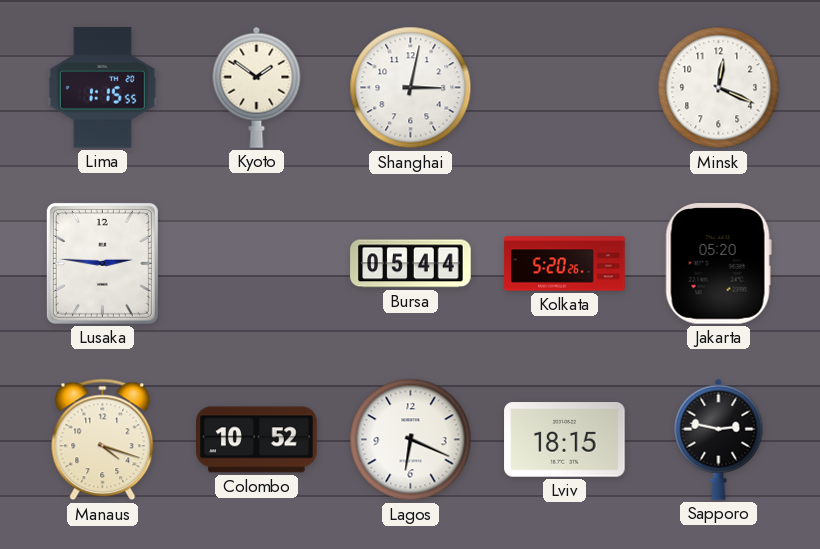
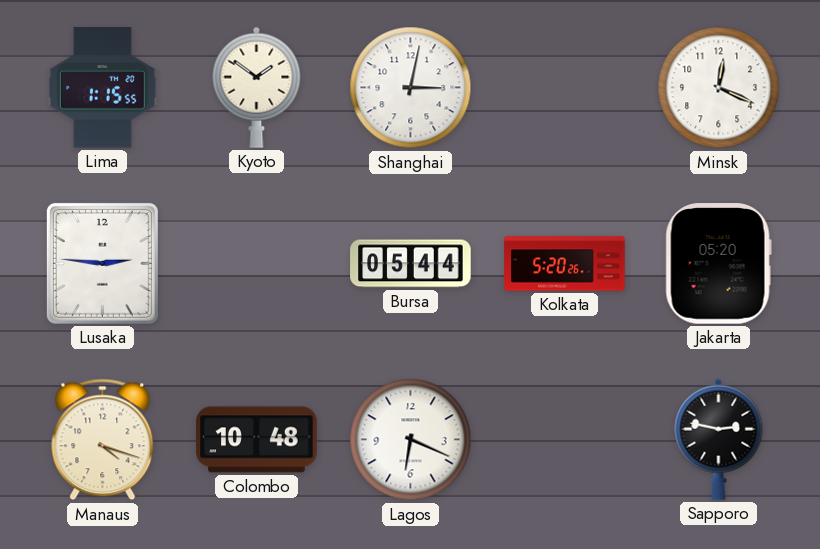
Colombo: 10:52 -> 10:48 (257, 440)
Lviv: 18:15 -> none (565, 440)
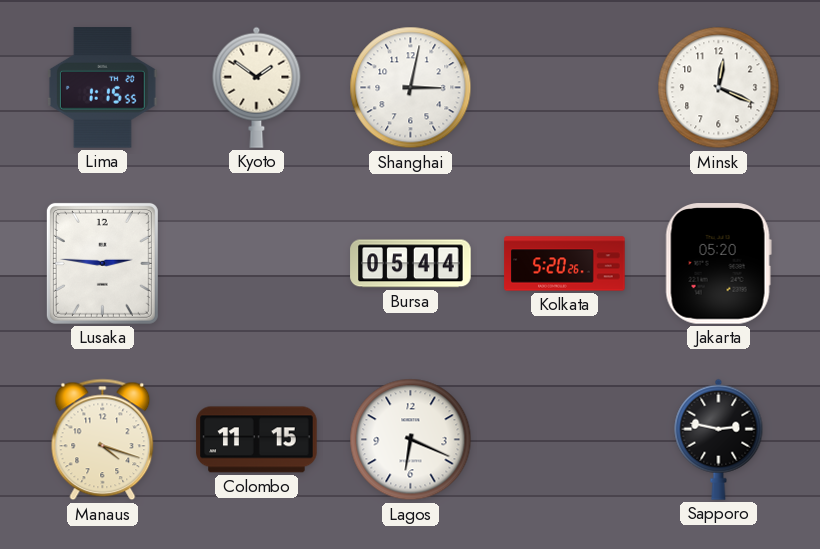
Colombo: 10:48 -> 11:15 (257, 440)
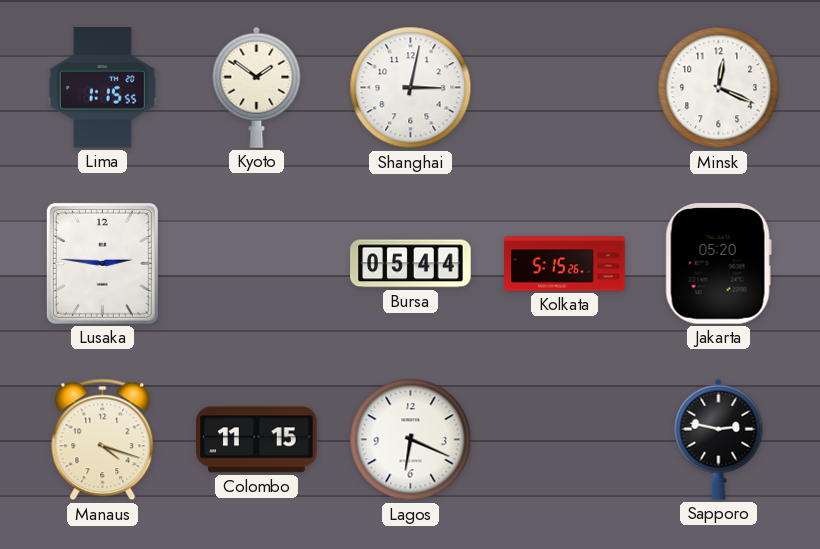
Kolkata: 5:20 -> 5:15 (565, 264)
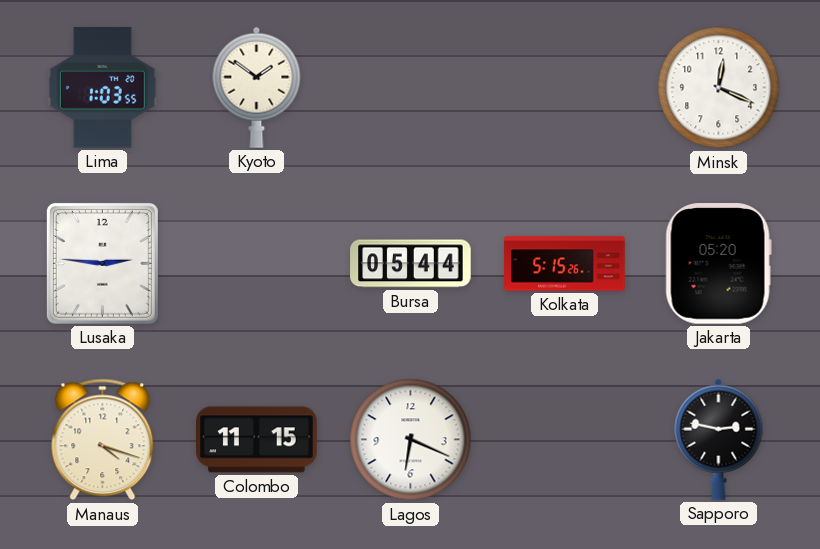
Lima: 1:15 -> 1:03 (102, 88)
Shanghai: 3:02 -> none (411, 88)
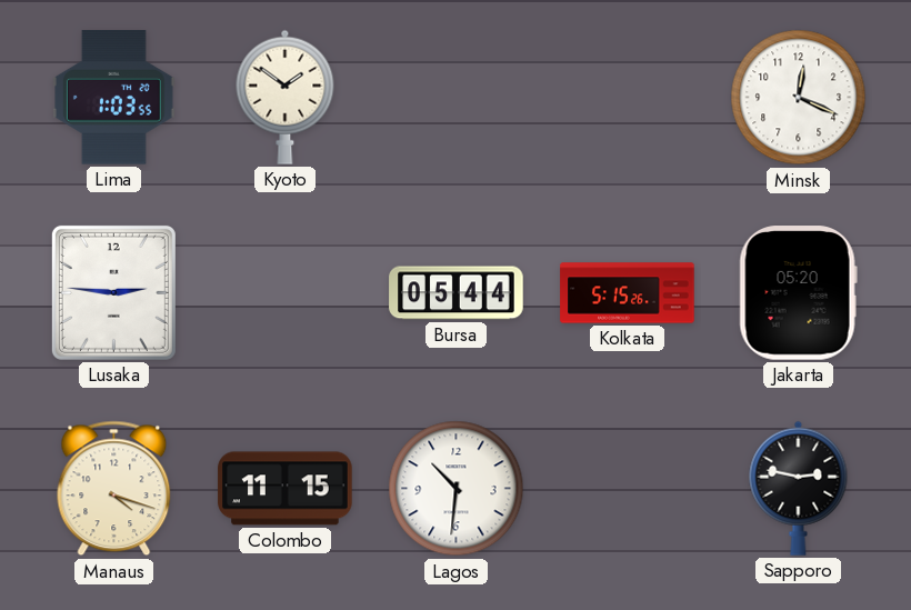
Lagos: 6:19 -> 10:31 (457, 489)
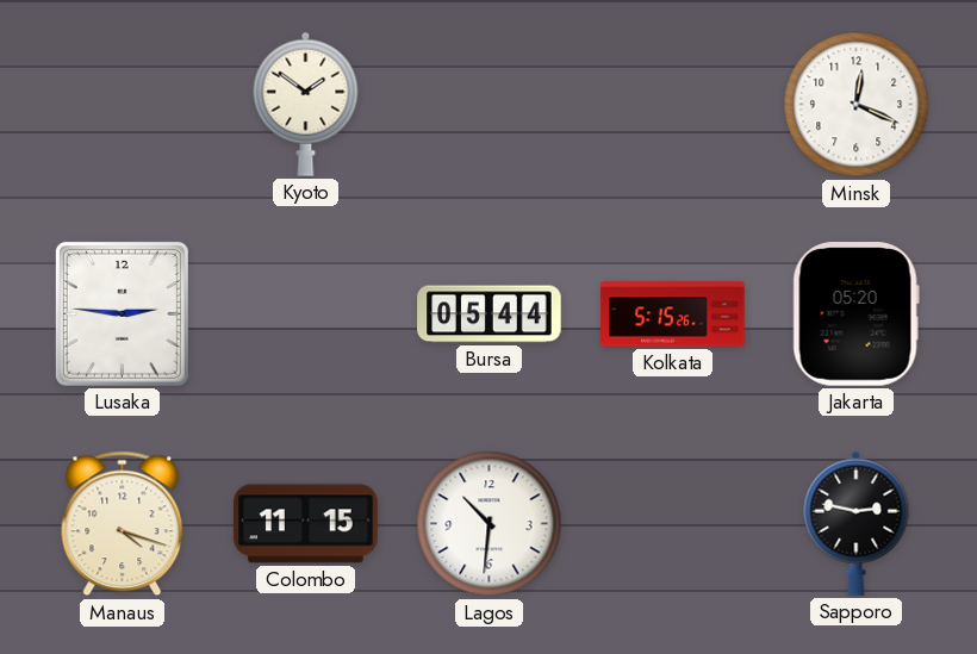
Lima: 1:03 -> none (113, 98)
